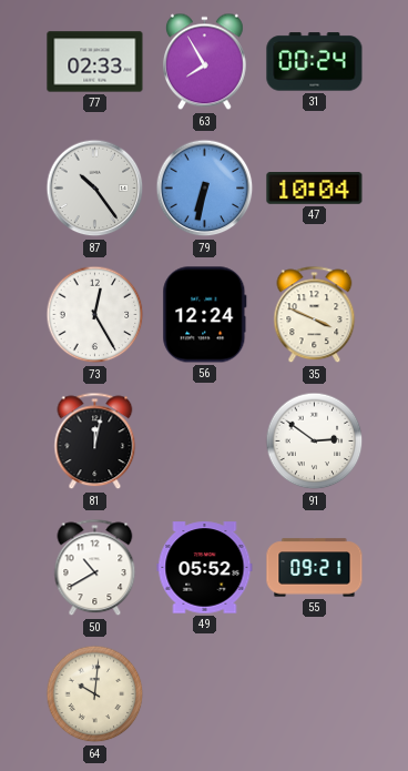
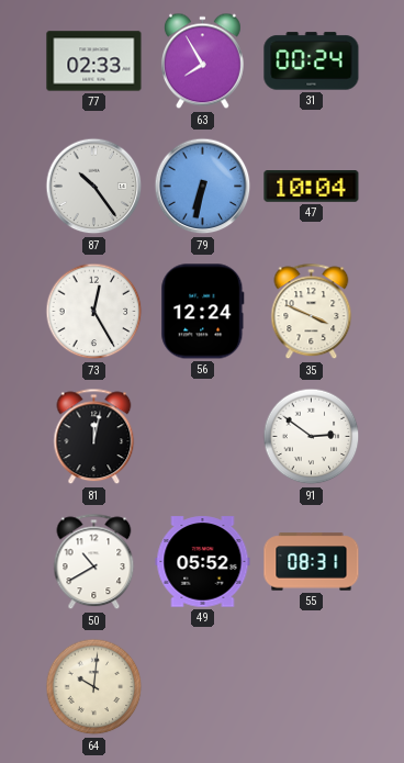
55: 09:21 -> 08:31 (312, 562)
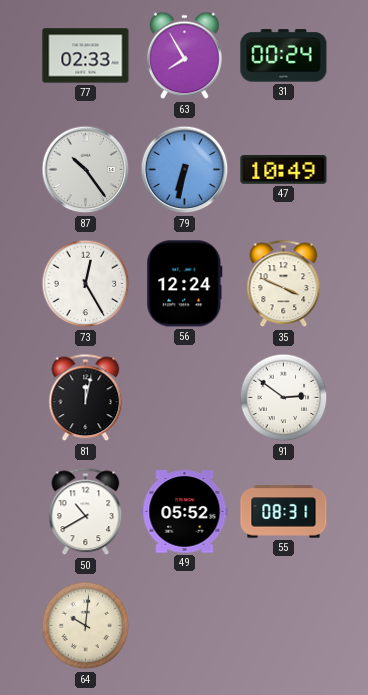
47: 10:04 -> 10:49 (284, 170)
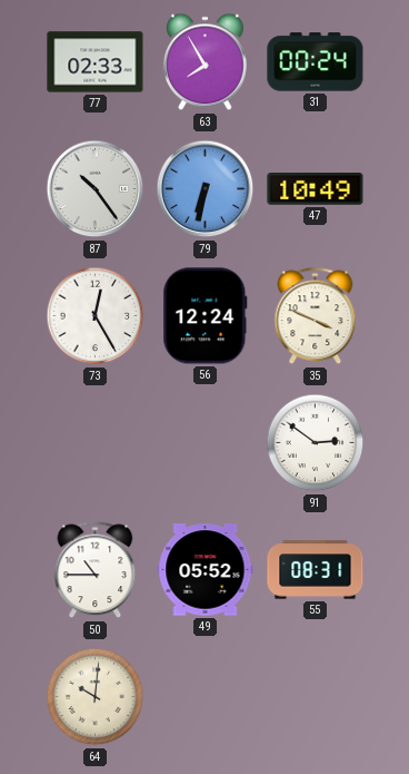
81: 12:02 -> none (86, 398)
50: 10:40 -> 10:45 (96, 570)
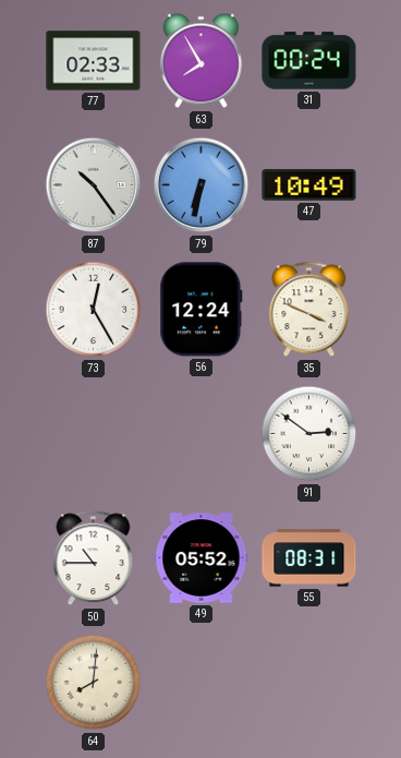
64: 10:01 -> 8:01 (94, 683)
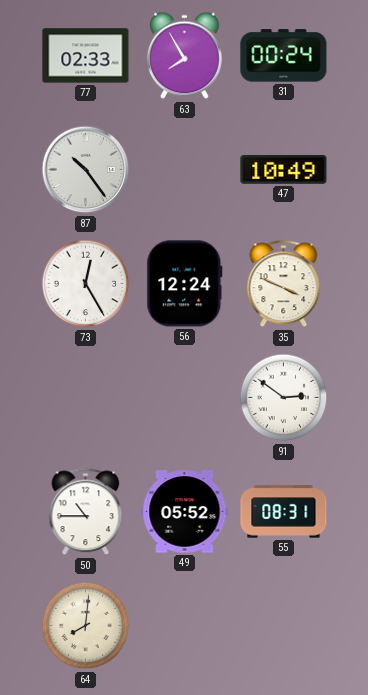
79: 6:32 -> none (202, 185)
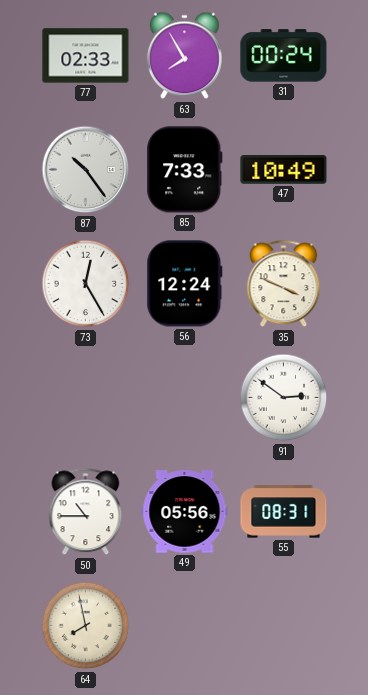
85: none -> 7:33 (185, 170)
49: 05:52 -> 05:56 (185, 512)
64: 8:01 -> 7:58 (86, 626)
